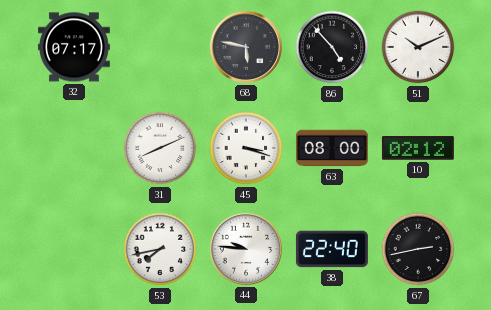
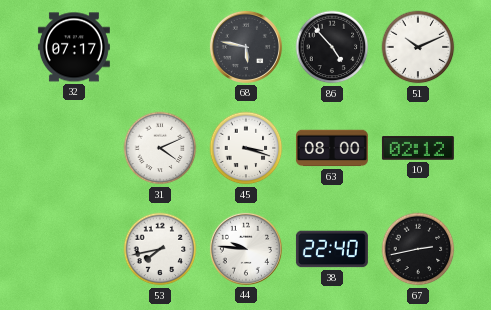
31: 8:11 -> 4:11 (160, 148)
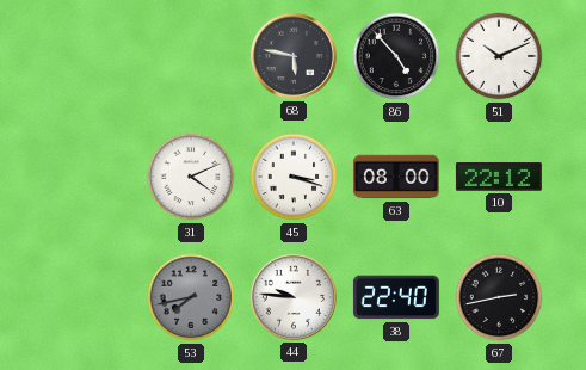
32: 07:17 -> none (74, 47)
10: 02:12 -> 22:12 (499, 177)
53 dial: white -> grey (191, 297)
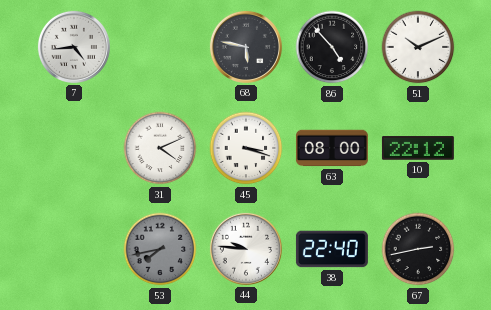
7: none -> 4:44 (74, 47)
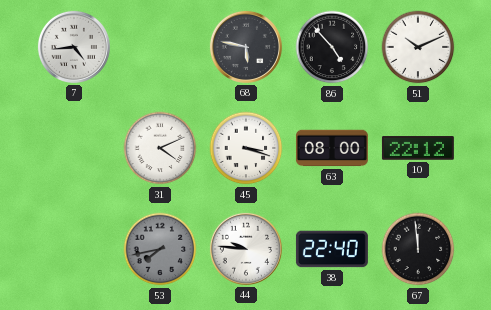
67: 2:43 -> 11:59 (418, 249)
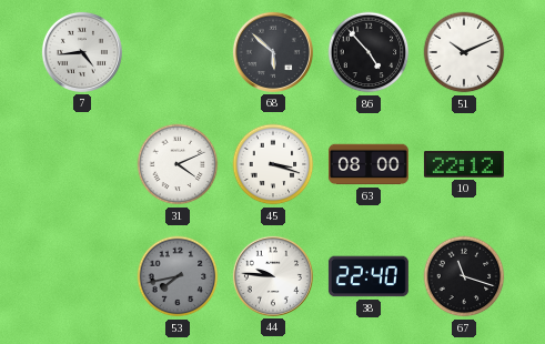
68: 5:47 -> 5:52 (273, 52)
67: 11:59 -> 11:18 (464, 276)
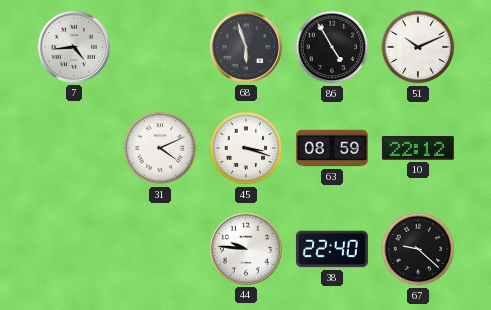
68: 5:52 -> 5:57 (246, 47)
86: 4:53 -> 4:55 (332, 47)
63: 08:00 -> 08:59 (332, 148)
53: 7:43 -> none (178, 276)
67: 11:18 -> 9:22 (418, 249)
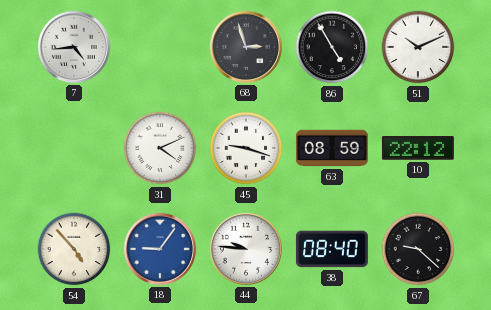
68: 5:57 -> 2:57 (246, 47)
45: 3:18 -> 9:18 (246, 148)
54: none -> 4:53 (74, 249)
18: none -> 9:06 (160, 249)
38: 22:40 -> 08:40 (332, 249)
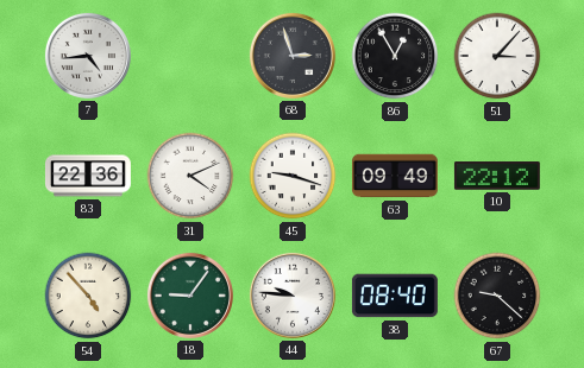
86: 4:55 -> 12:55 (395, 56)
51: 10:11 -> 3:07 (497, 56)
83: none -> 22:36 (88, 176)
63: 08:59 -> 09:49 (395, 176)
18 dial: blue -> green (190, 296)
